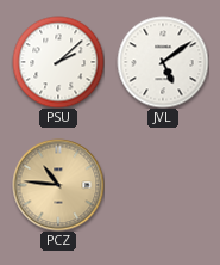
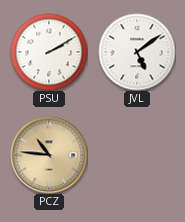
PSU: 2:08 -> 2:10 (49, 52)
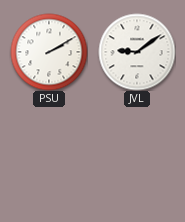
JVL: 5:09 -> 9:09 (137, 52)
PCZ: 10:46 -> none (49, 155)
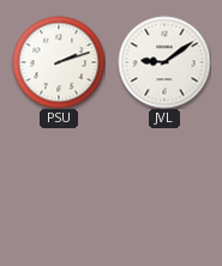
PSU: 2:10 -> 2:12 (59, 62)
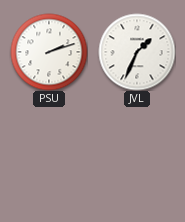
JVL: 9:09 -> 1:34 (137, 52)
